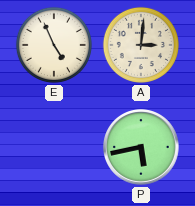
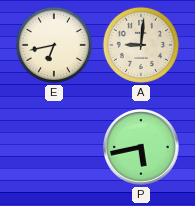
E: 4:56 -> 6:43 (54, 45)
A: 3:01 -> 9:01 (141, 45)
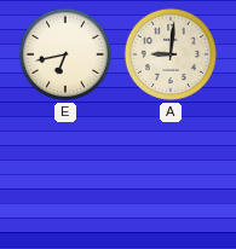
P: 5:43 -> none (142, 148)
